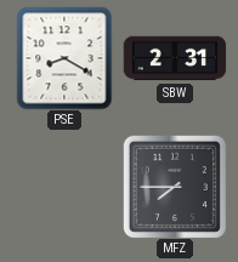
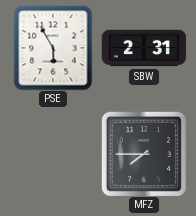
PSE: 8:20 -> 5:55 (53, 48)
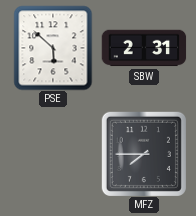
PSE: 5:55 -> 5:52 (53, 48)
